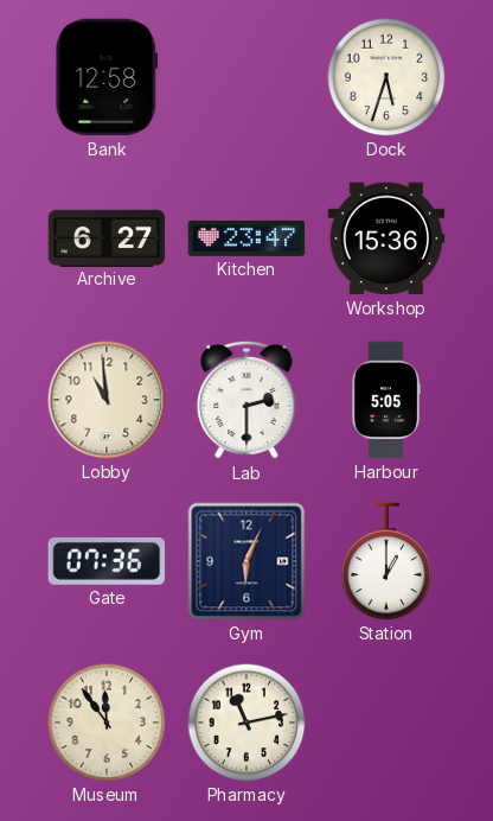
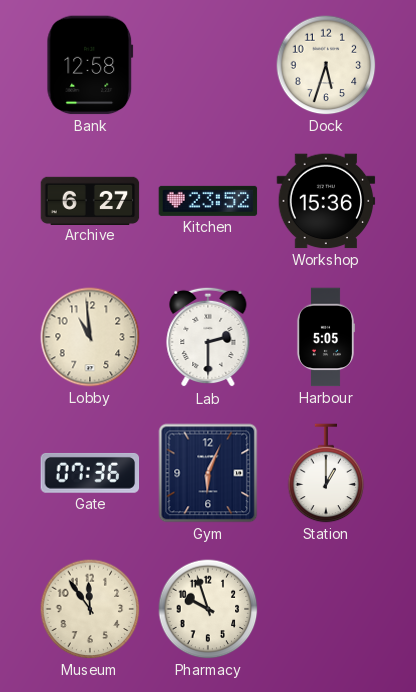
Kitchen: 23:47 -> 23:52 (208, 201)
Pharmacy: 11:13 -> 9:57 (208, 609)
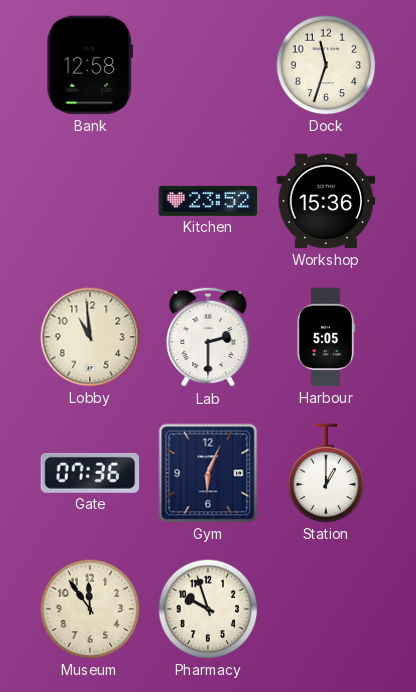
Dock: 5:33 -> 11:33 (326, 65)
Archive: 6:27 -> none (90, 200)
